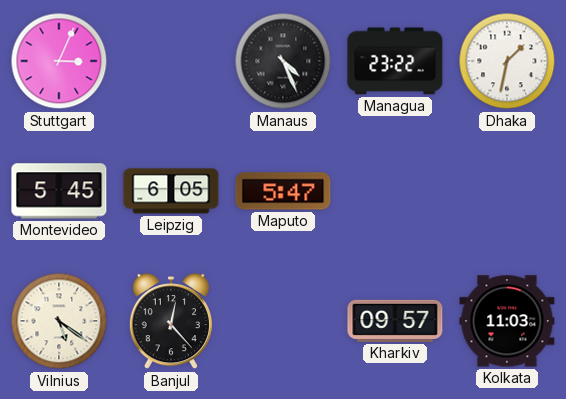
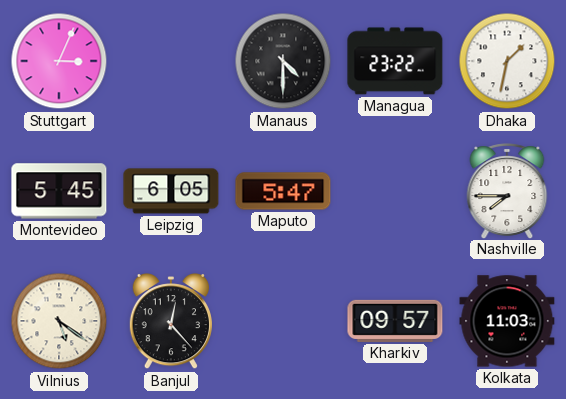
Manaus: 4:26 -> 4:30 (283, 61)
Nashville: none -> 7:45 (507, 191)
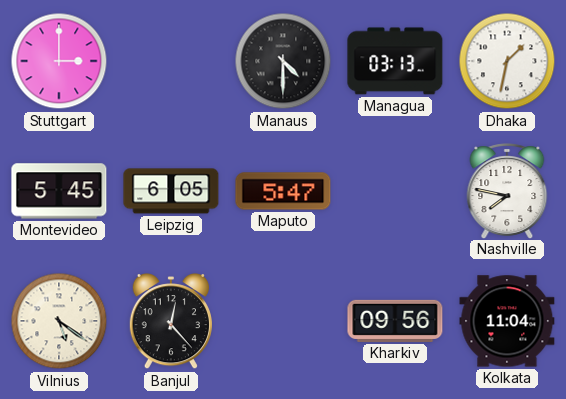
Stuttgart: 3:04 -> 3:00 (59, 61)
Managua: 23:22 -> 03:13 (395, 61)
Nashville: 7:45 -> 7:47 (507, 191)
Kharkiv: 09:57 -> 09:56 (395, 321)
Kolkata: 11:03 -> 11:04 (507, 321)
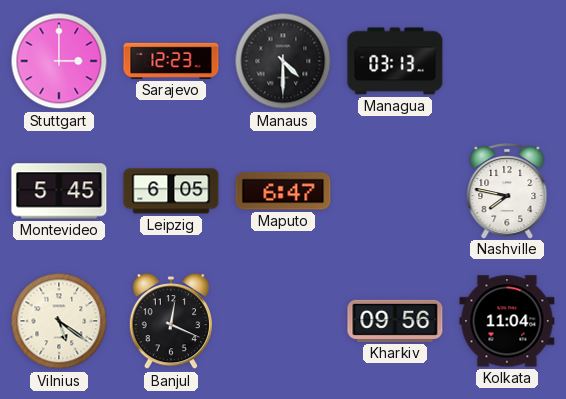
Sarajevo: none -> 12:23 (171, 61)
Dhaka: 1:32 -> none (507, 61)
Maputo: 5:47 -> 6:47 (283, 191)
Banjul: 12:23 -> 12:19 (170, 322)
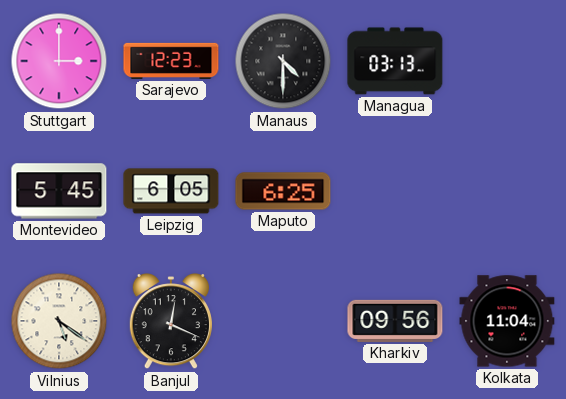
Maputo: 6:47 -> 6:25 (283, 191)
Nashville: 7:47 -> none (507, 191)
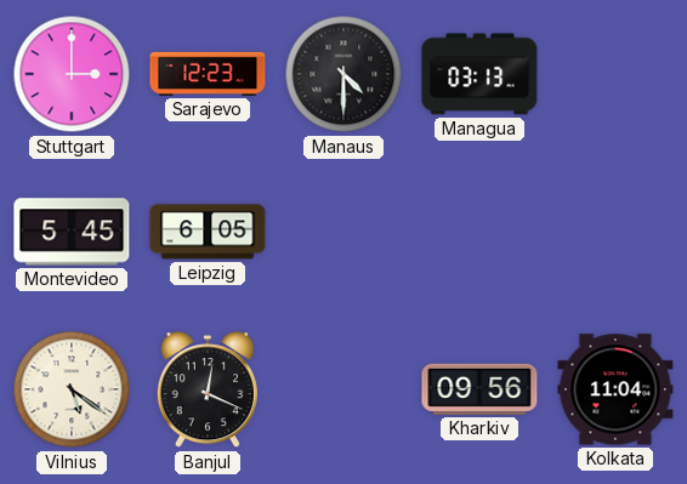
Maputo: 6:25 -> none (283, 191)
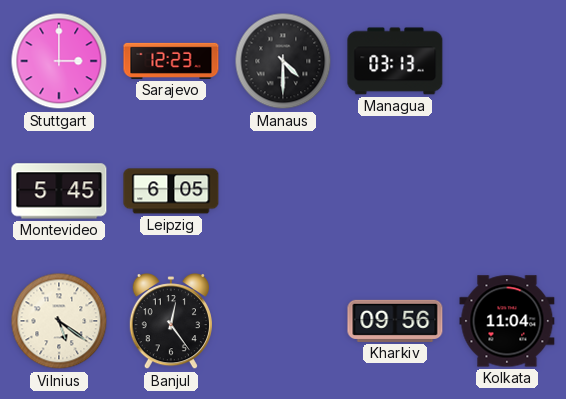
Banjul: 12:19 -> 12:24 (170, 322)
